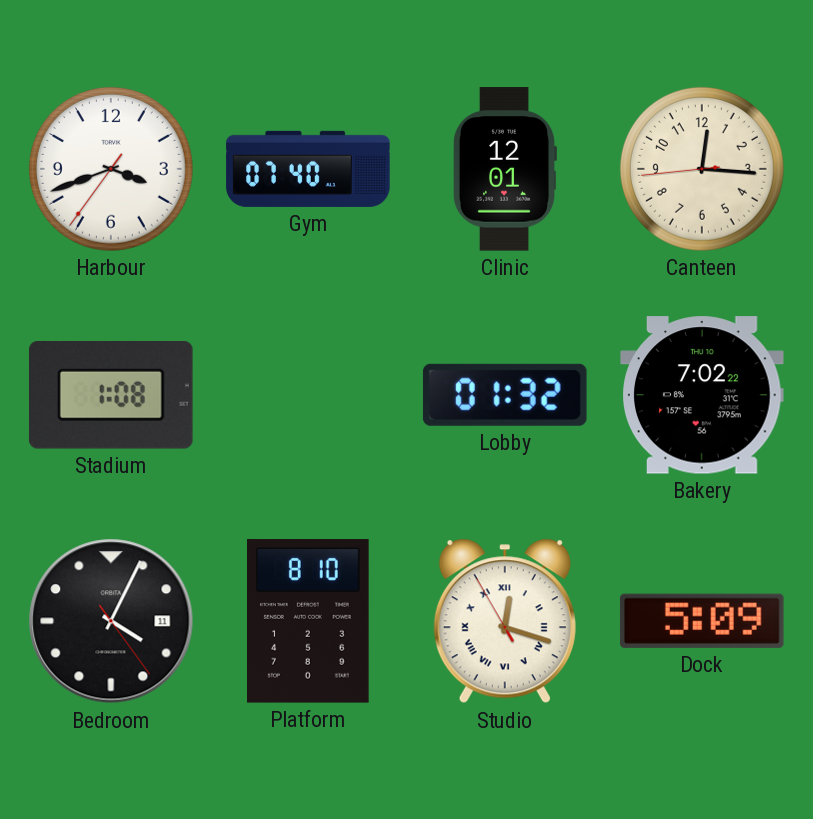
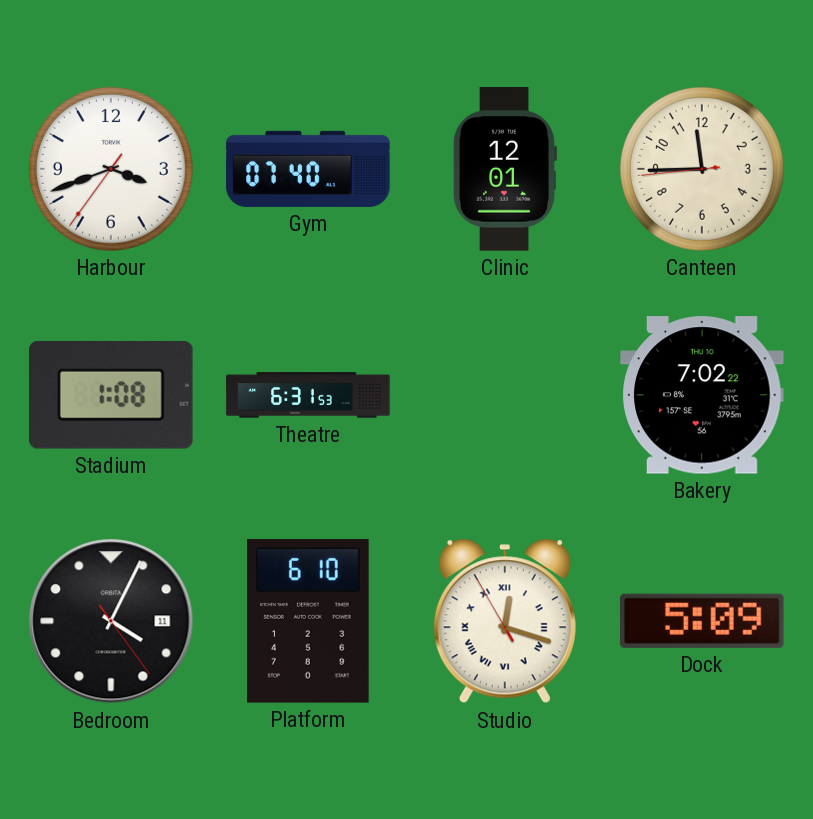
Canteen: 12:15 -> 11:44 (702, 169)
Theatre: none -> 6:31 (308, 395)
Lobby: 01:32 -> none (505, 395)
Platform: 8:10 -> 6:10 (309, 621)
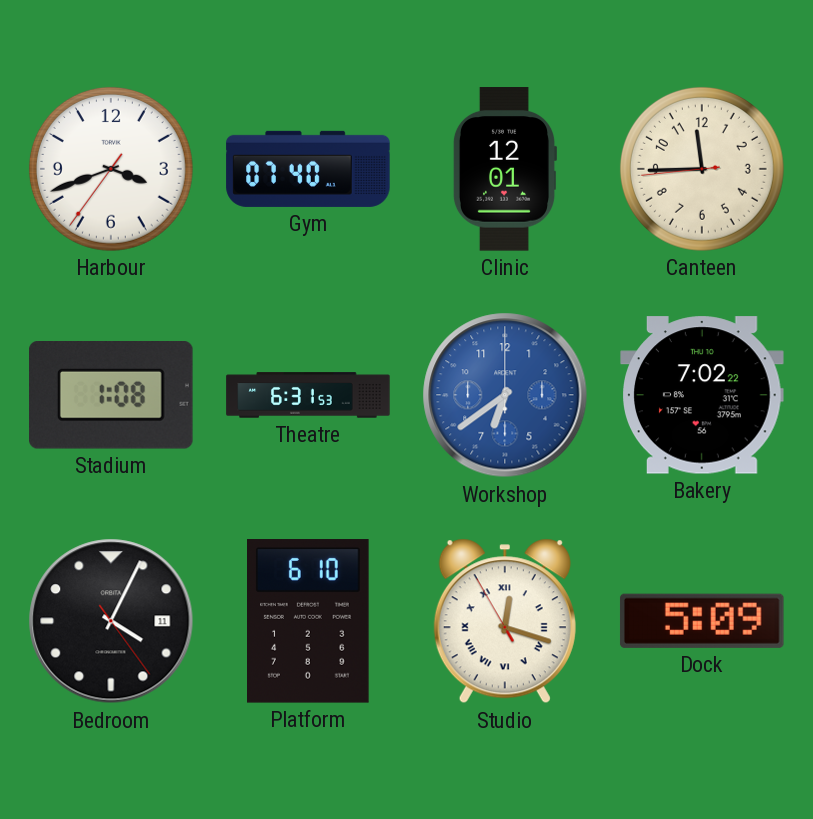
Workshop: none -> 6:39 (505, 395)
